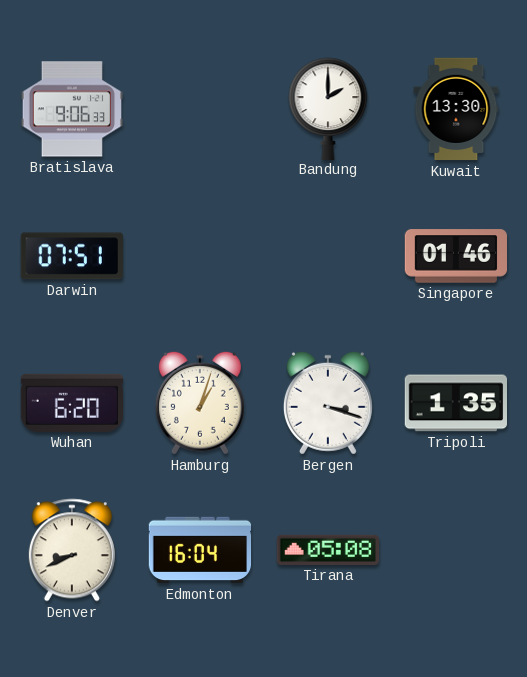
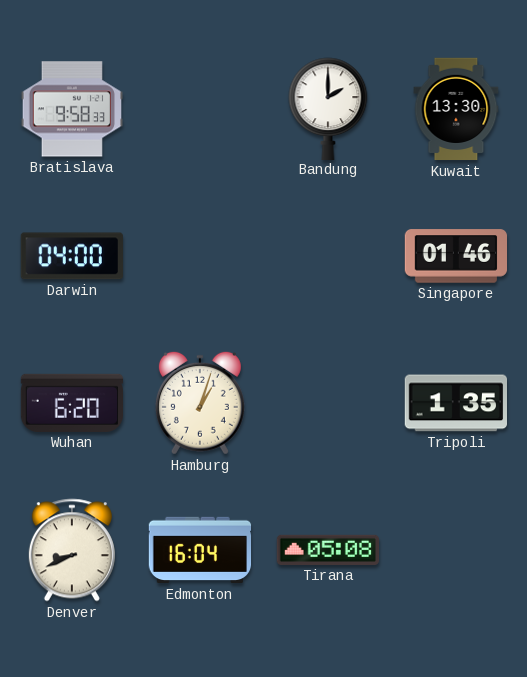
Bratislava: 9:06 -> 9:58 (71, 109)
Darwin: 07:51 -> 04:00 (72, 256)
Bergen: 3:18 -> none (328, 403)
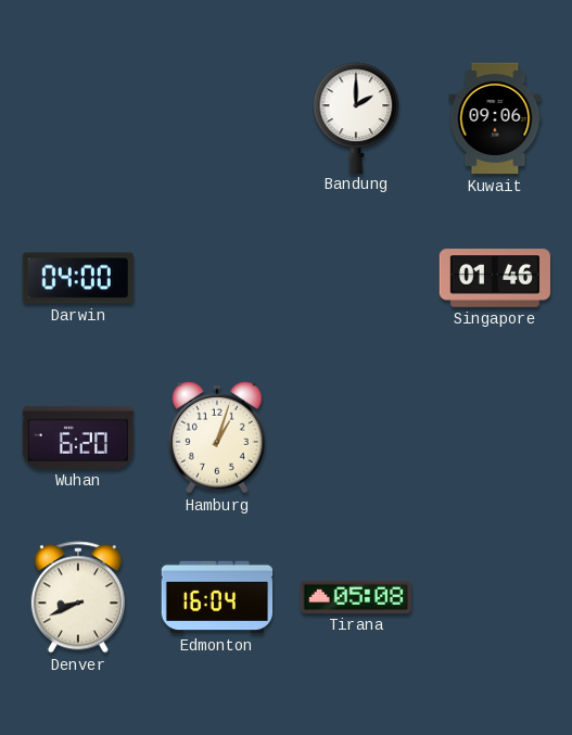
Bratislava: 9:58 -> none (71, 109)
Kuwait: 13:30 -> 09:06 (495, 118)
Tripoli: 1:35 -> none (455, 403)
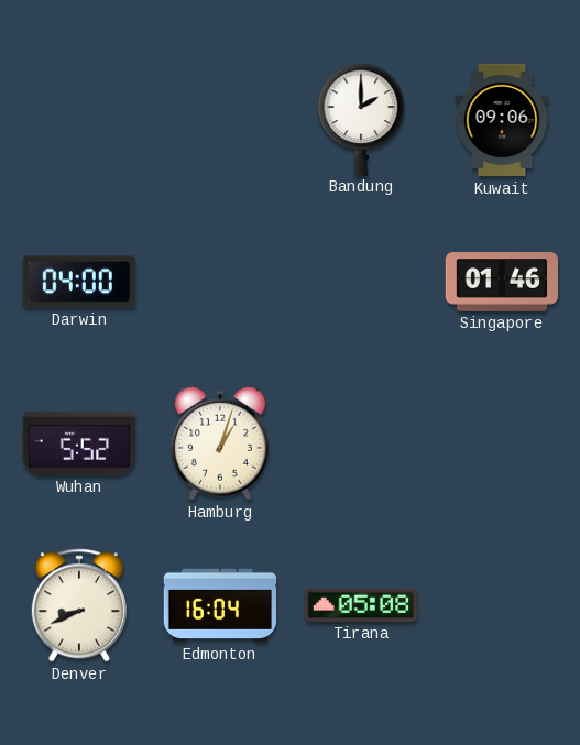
Wuhan: 6:20 -> 5:52 (78, 443)
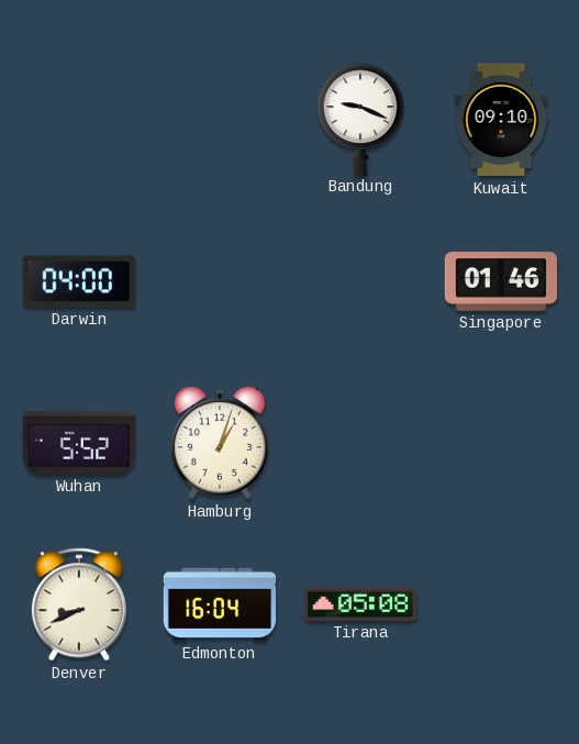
Bandung: 2:00 -> 9:19 (360, 119)
Kuwait: 09:06 -> 09:10 (501, 120)
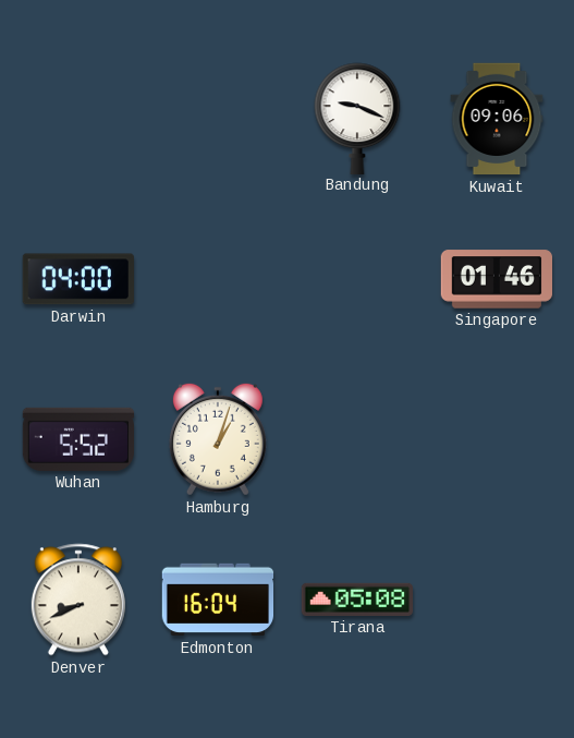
Kuwait: 09:10 -> 09:06 (497, 119)
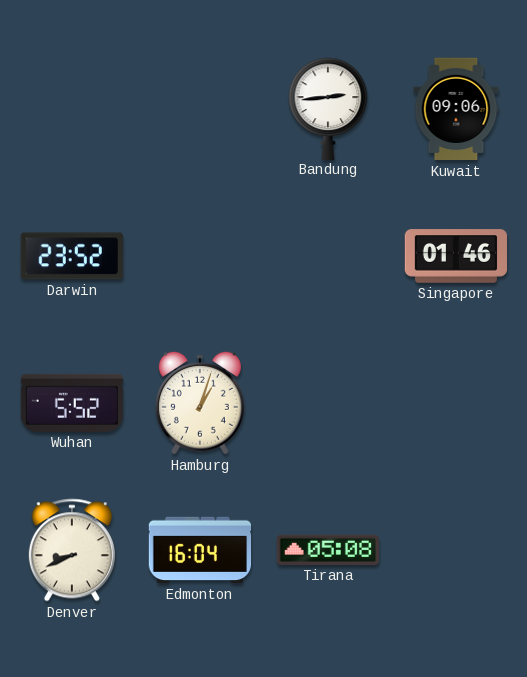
Bandung: 9:19 -> 2:44 (328, 108)
Darwin: 04:00 -> 23:52 (72, 256)
